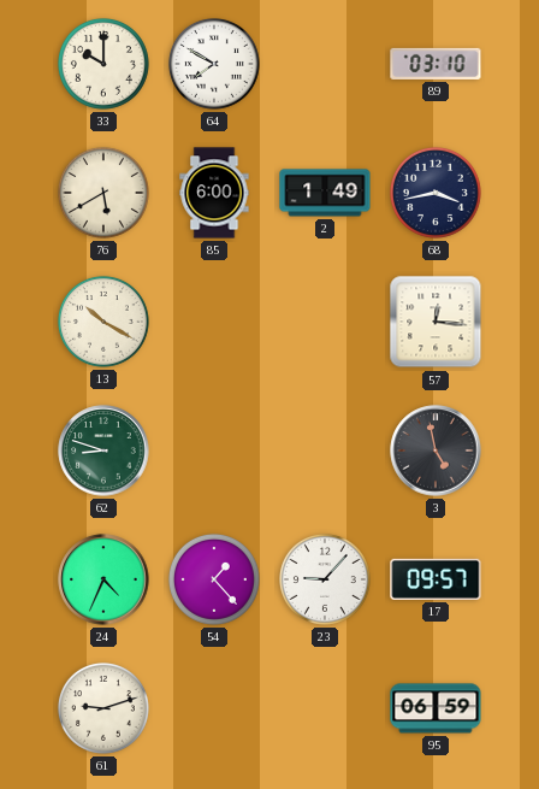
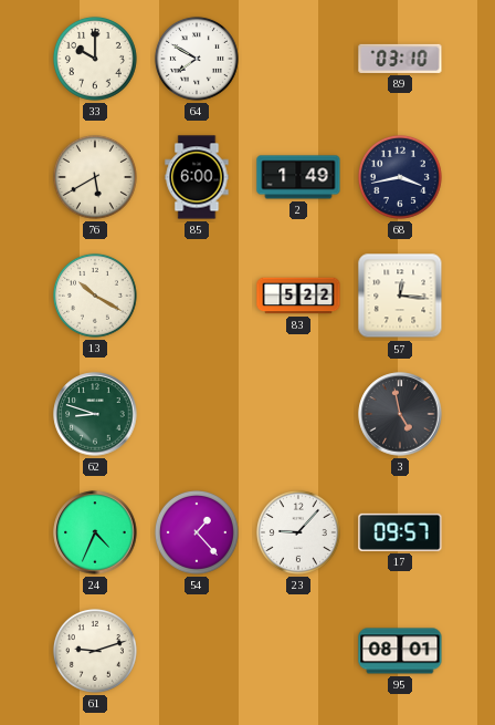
83: none -> 5:22 (298, 296)
95: 06:59 -> 08:01 (400, 651)
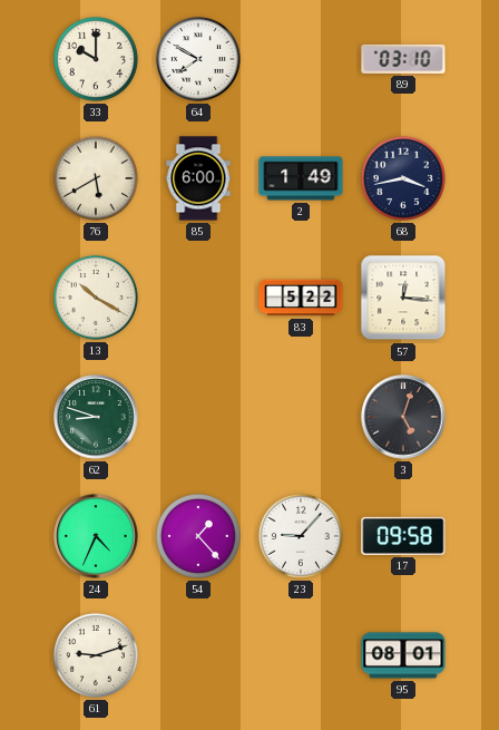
3: 4:58 -> 5:03 (403, 417)
17: 09:57 -> 09:58 (403, 536)
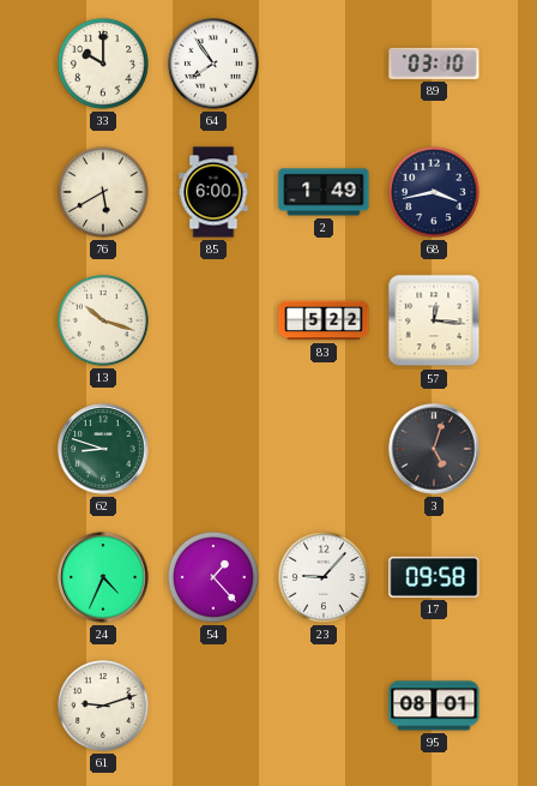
64: 7:50 -> 7:54 (213, 64)
13: 10:20 -> 10:18 (103, 320)
